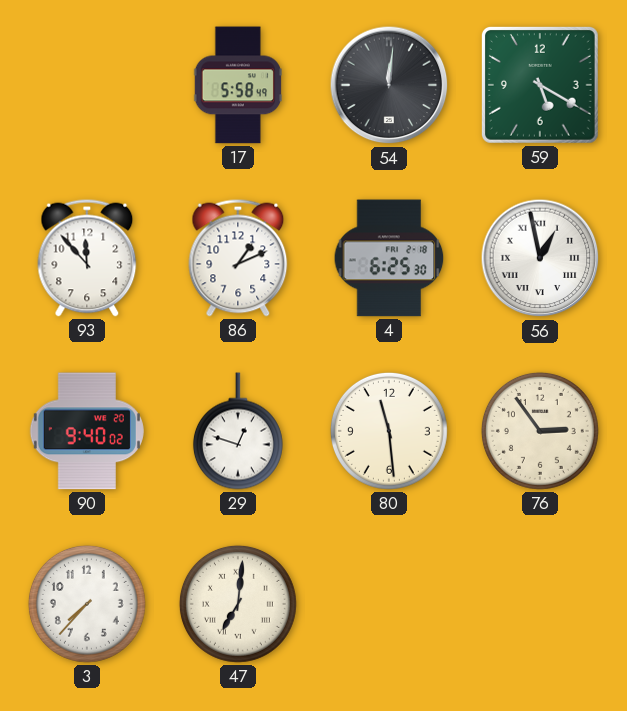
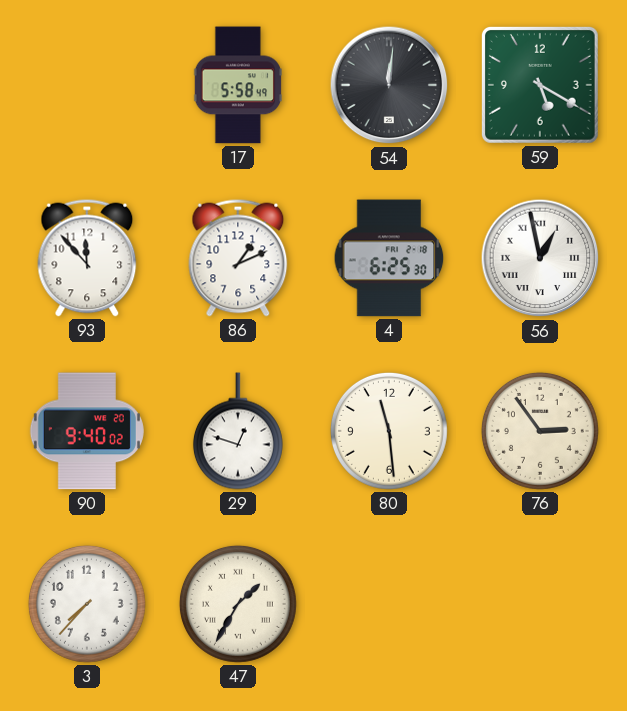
47: 7:01 -> 1:35 (238, 604)
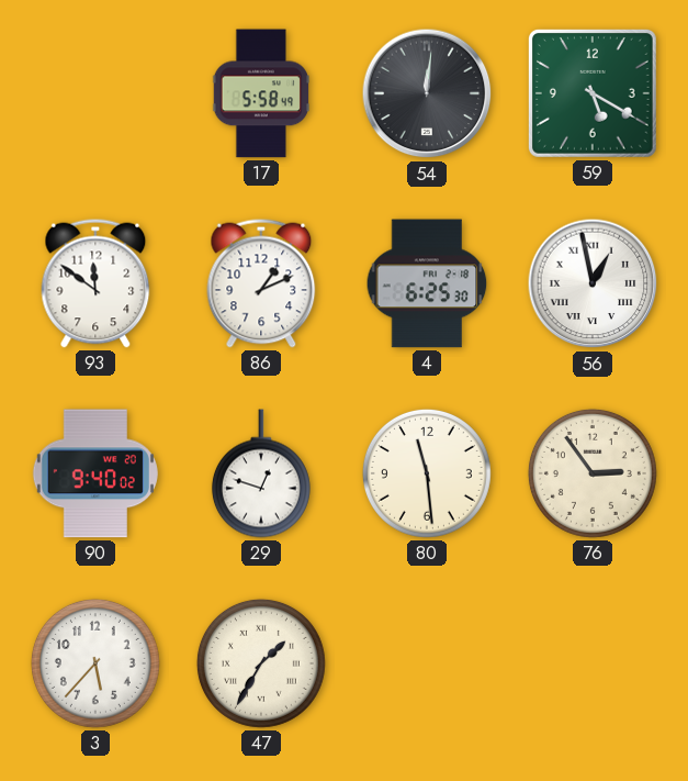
93: 11:53 -> 11:51 (95, 283)
3: 7:37 -> 5:37 (95, 663)
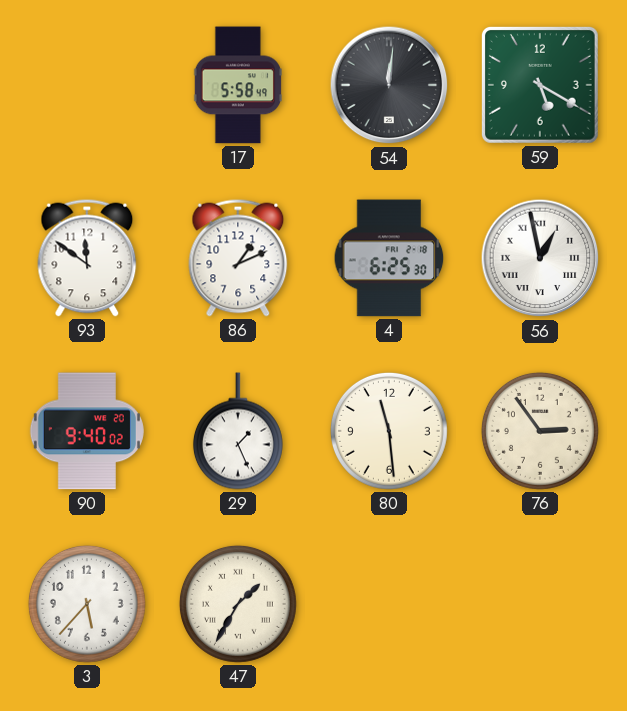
29: 12:48 -> 1:26 (238, 431)
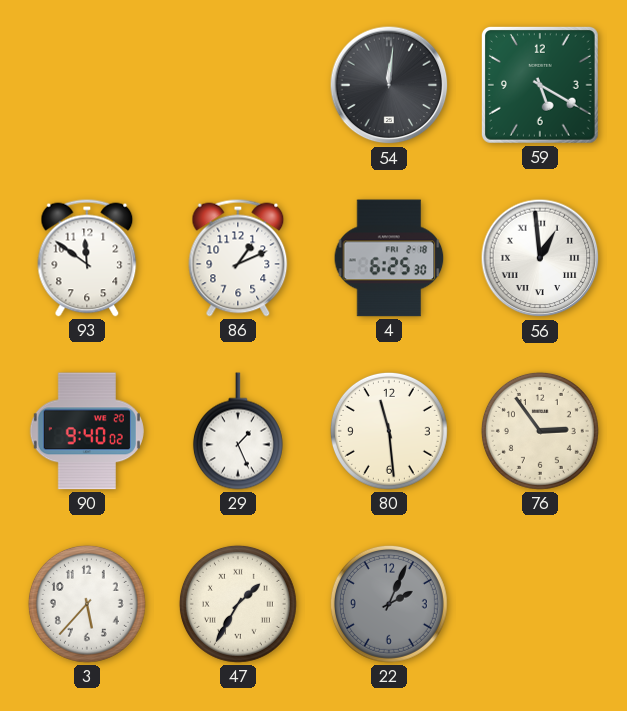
17: 5:58 -> none (237, 85)
56: 12:58 -> 12:59 (540, 258)
22: none -> 2:04 (389, 604)
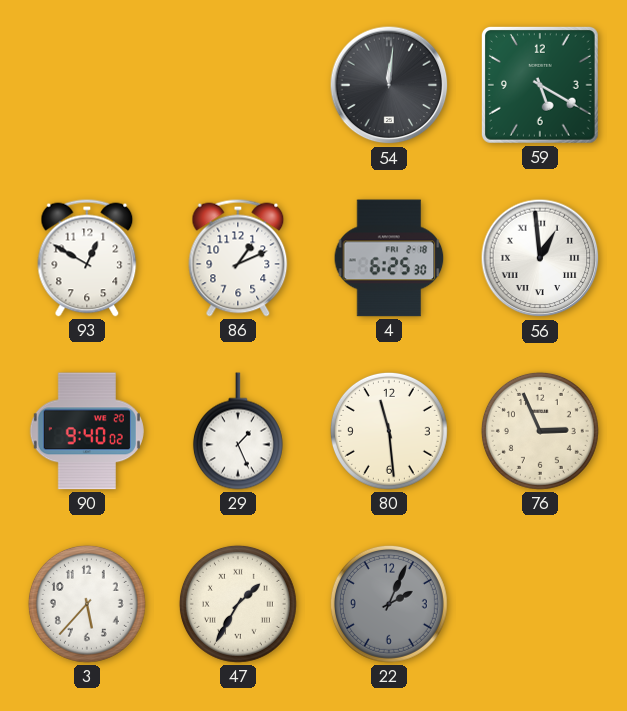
93: 11:51 -> 12:50 (87, 258)
76: 2:54 -> 2:56 (540, 431)
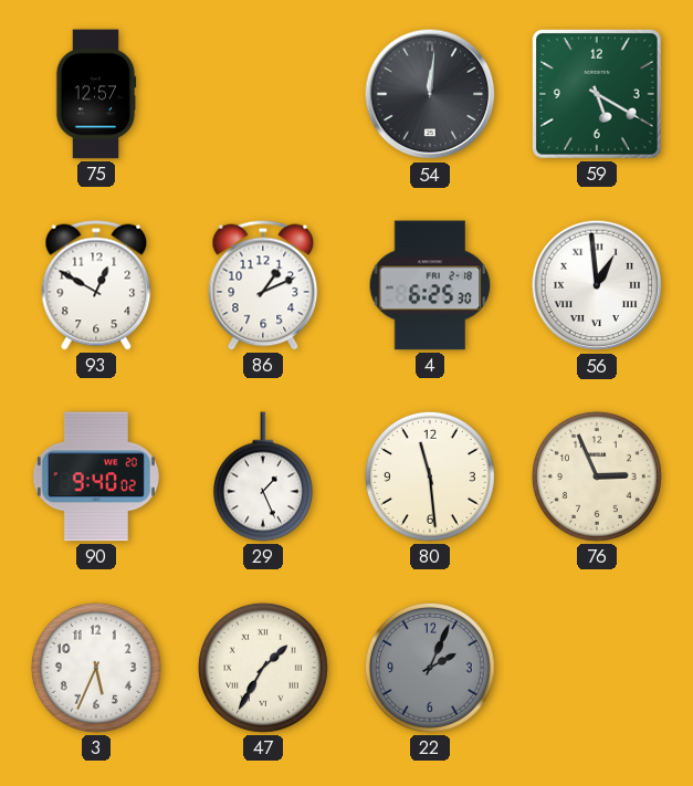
75: none -> 12:57 (96, 94)
3: 5:37 -> 5:34 (96, 668)
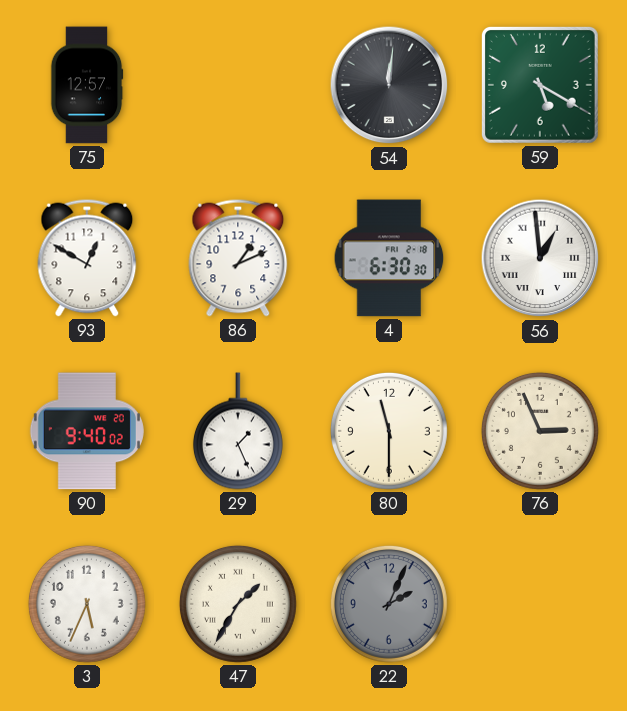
4: 6:25 -> 6:30 (389, 258)
80: 11:29 -> 11:30 (389, 431)
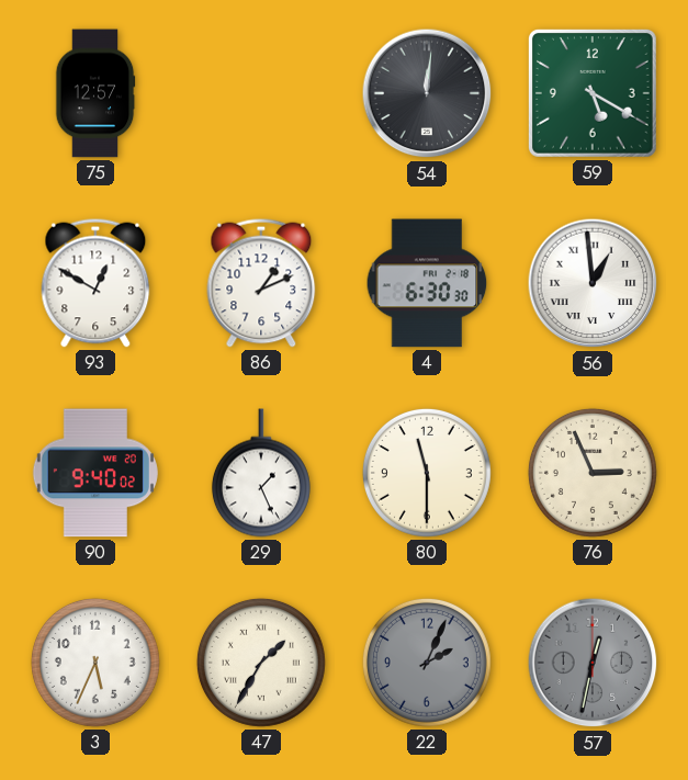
57: none -> 12:32 (593, 663)
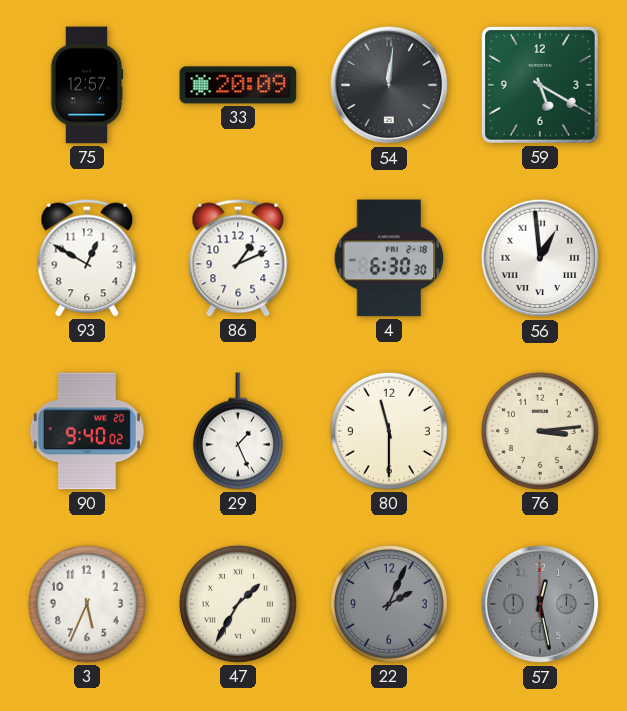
33: none -> 20:09 (238, 85)
76: 2:56 -> 3:14 (540, 431)
57: 12:32 -> 12:28 (540, 604)
